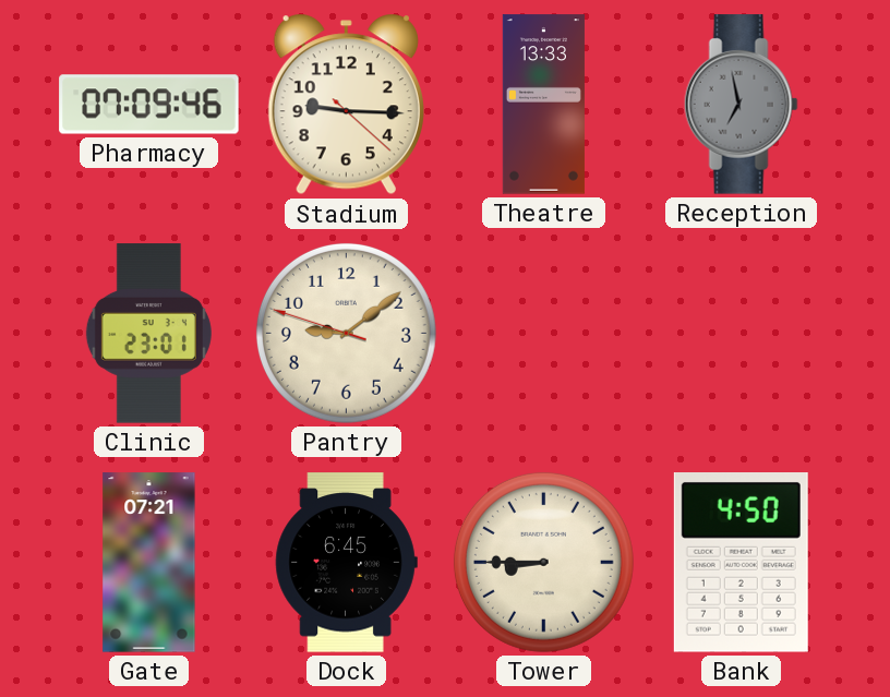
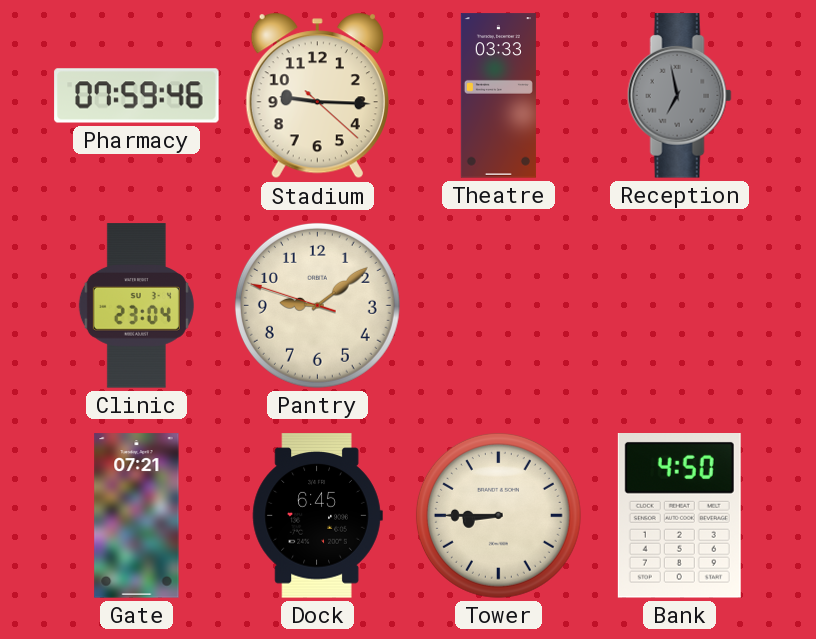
Pharmacy: 07:09 -> 07:59 (137, 96)
Theatre: 13:33 -> 03:33 (498, 96)
Clinic: 23:01 -> 23:04 (136, 306)
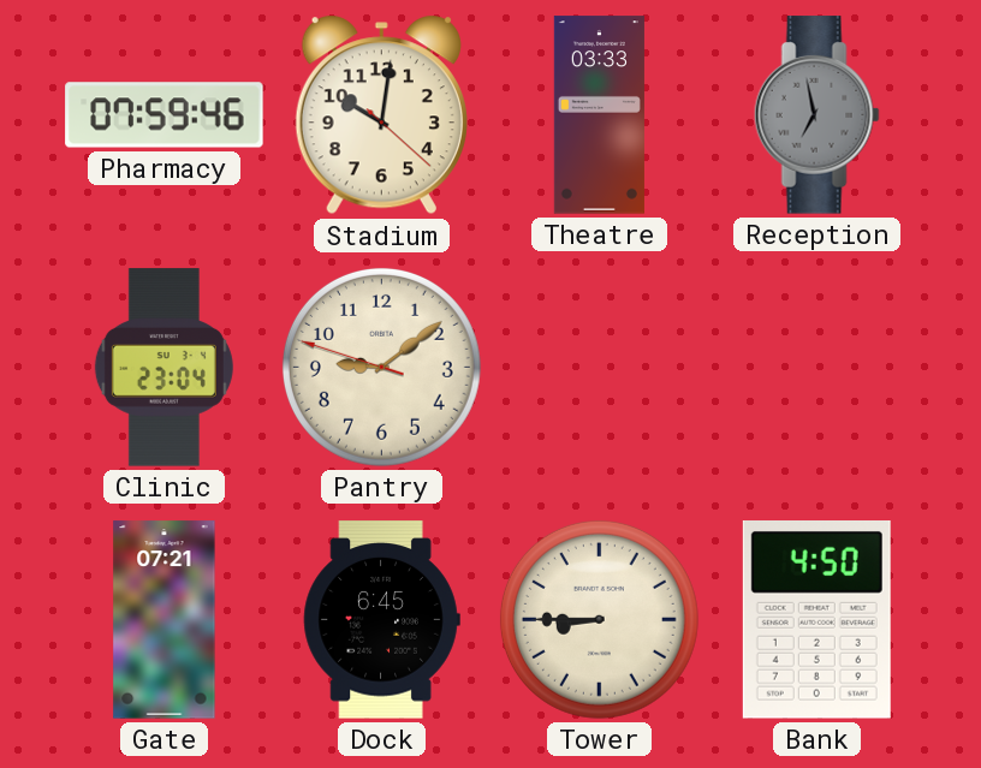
Stadium: 9:15 -> 10:01 (381, 115)
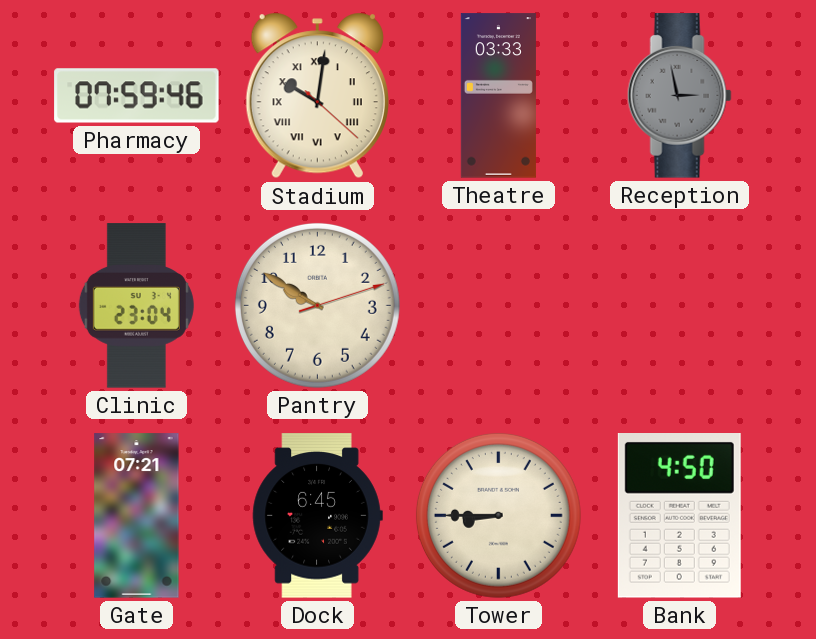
Stadium numerals: Arabic -> Roman (317, 96)
Reception: 6:58 -> 2:58 (679, 96)
Pantry: 9:08 -> 9:50 (317, 305)
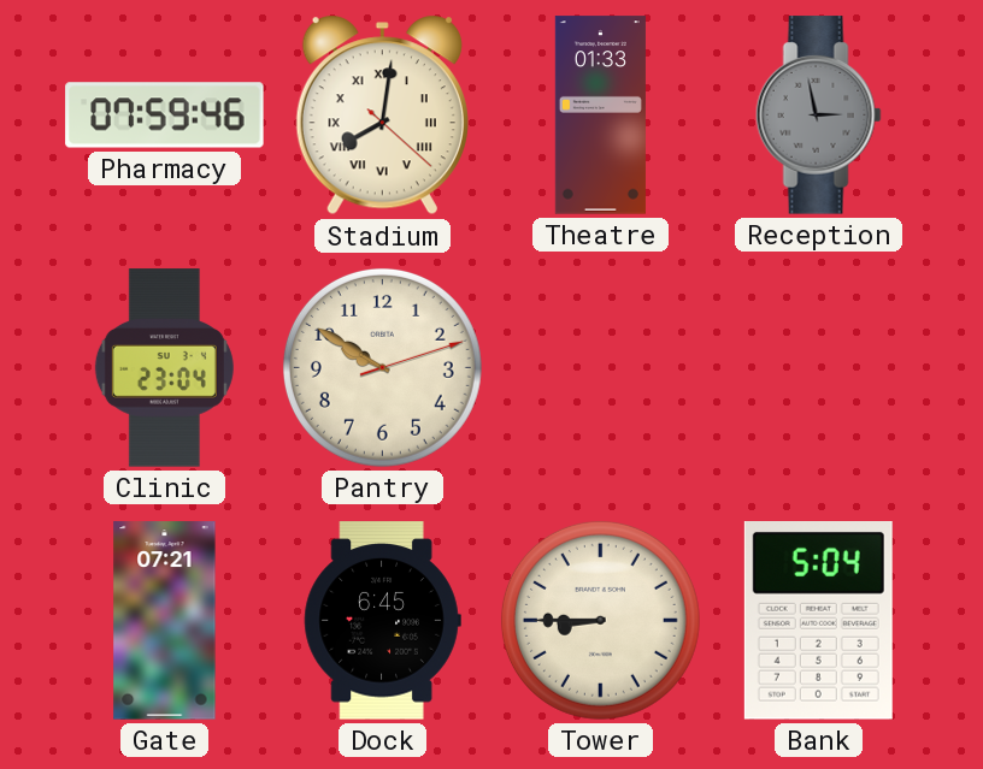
Stadium: 10:01 -> 8:01 (382, 116)
Theatre: 03:33 -> 01:33 (600, 116)
Bank: 4:50 -> 5:04 (818, 621)
